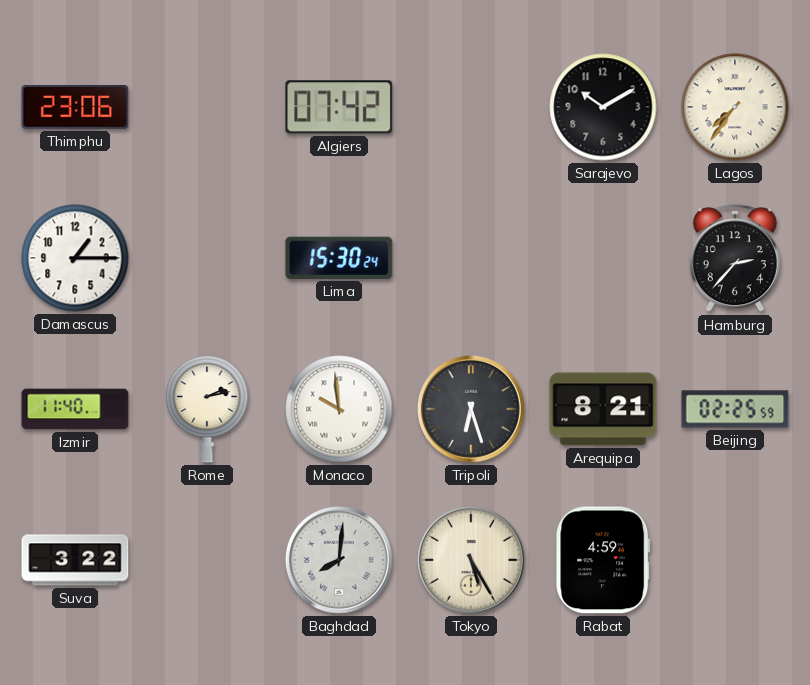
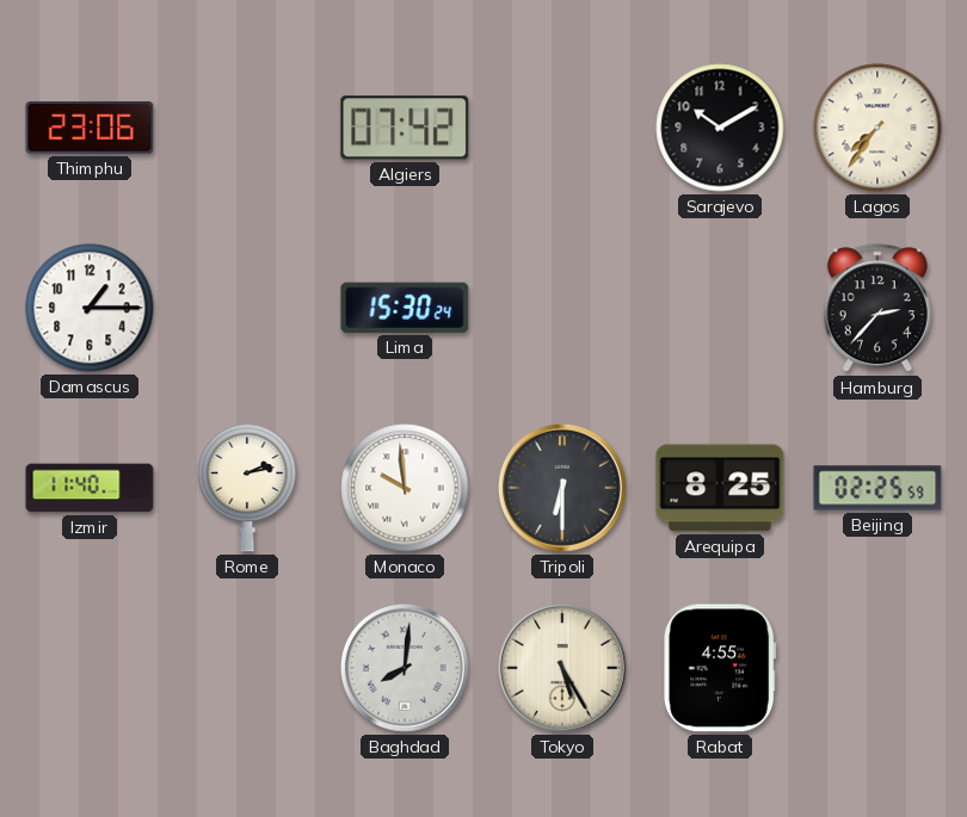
Tripoli: 6:27 -> 6:30 (562, 488)
Arequipa: 8:21 -> 8:25 (720, 488)
Suva: 3:22 -> none (75, 560)
Rabat: 4:59 -> 4:55 (720, 668)
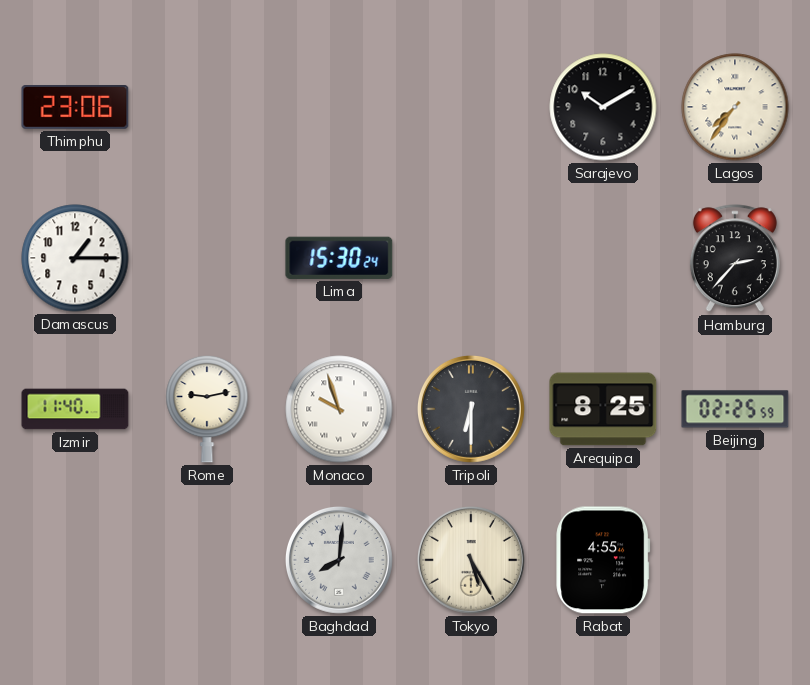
Algiers: 07:42 -> none (405, 128)
Rome: 2:13 -> 9:13 (207, 409)
Monaco: 9:59 -> 9:57 (339, 409)
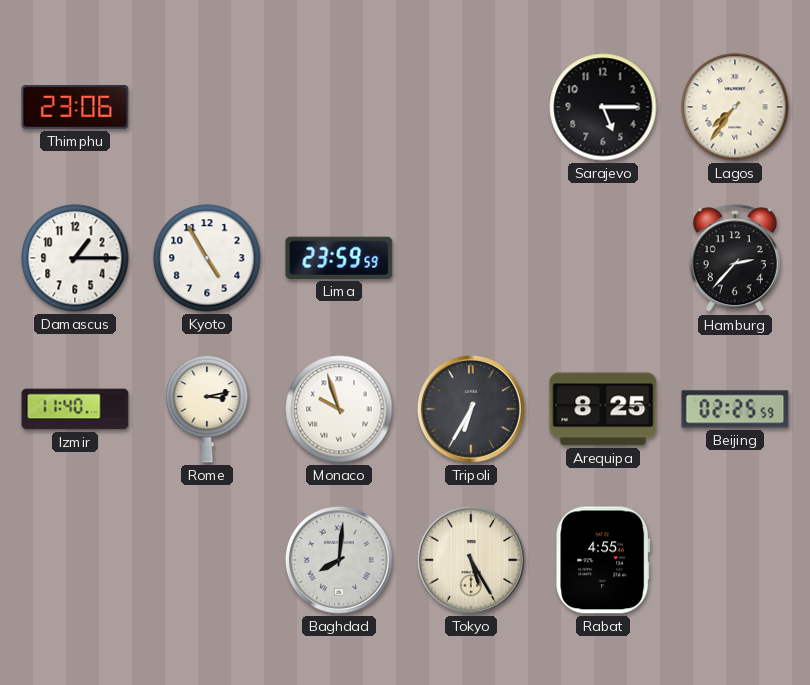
Sarajevo: 10:10 -> 5:15 (603, 107)
Kyoto: none -> 4:55 (207, 258)
Lima: 15:30 -> 23:59 (339, 258)
Rome: 9:13 -> 3:13 (207, 409)
Tripoli: 6:30 -> 6:35 (471, 409)
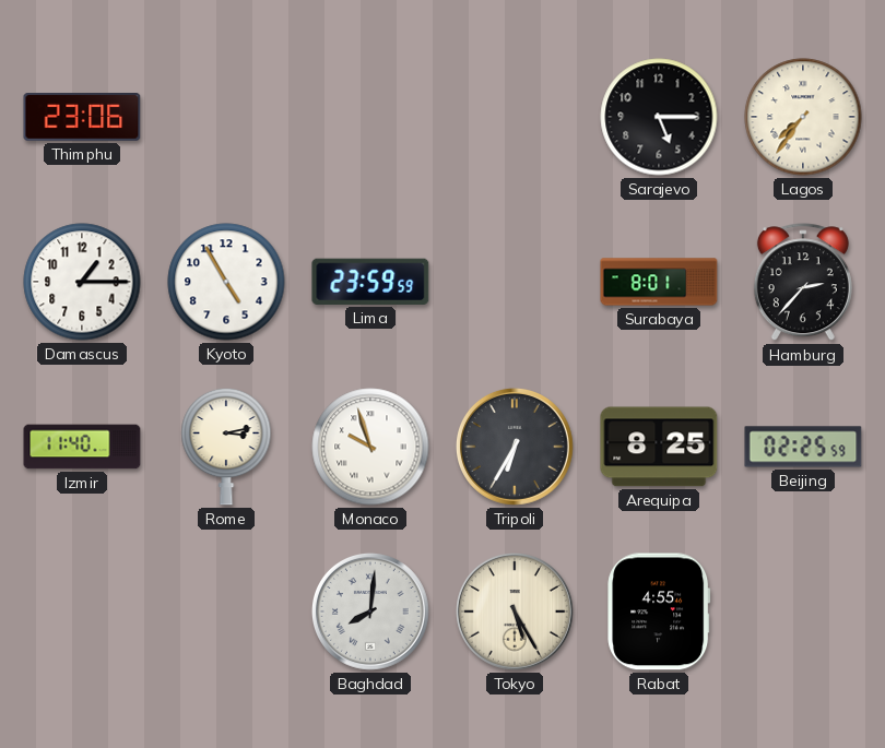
Surabaya: none -> 8:01 (659, 282)
